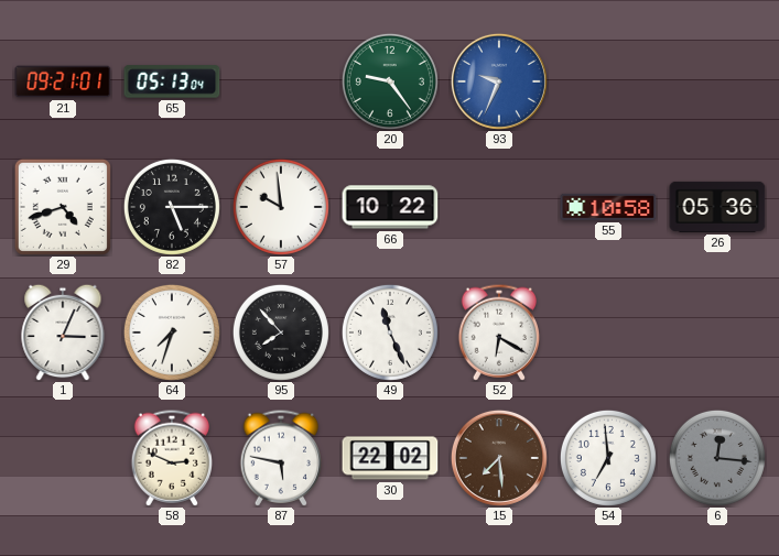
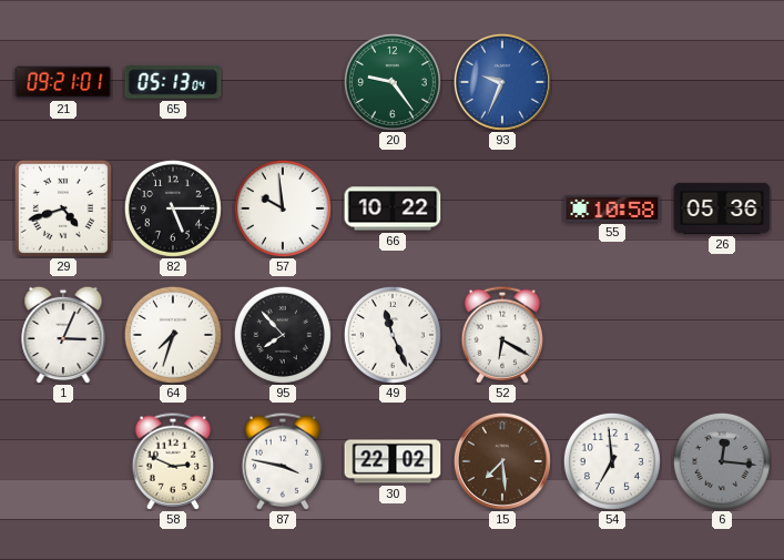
87: 5:47 -> 3:47 (282, 461)
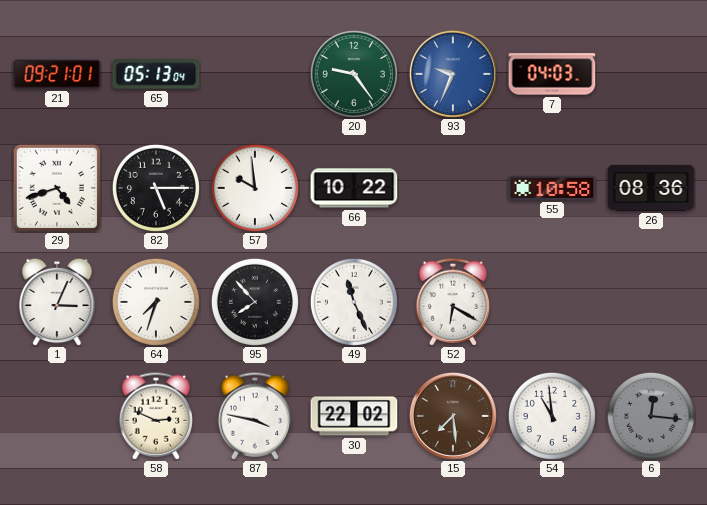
7: none -> 04:03 (552, 74)
26: 05:36 -> 08:36 (651, 188)
54: 6:59 -> 10:59 (552, 416)
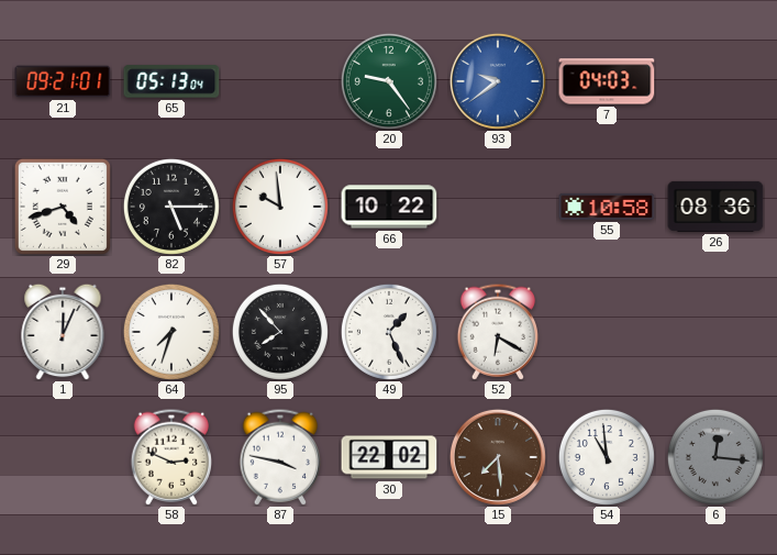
93: 9:34 -> 9:39 (498, 81)
1: 3:04 -> 12:04 (63, 332)
49: 11:26 -> 1:26 (389, 332)
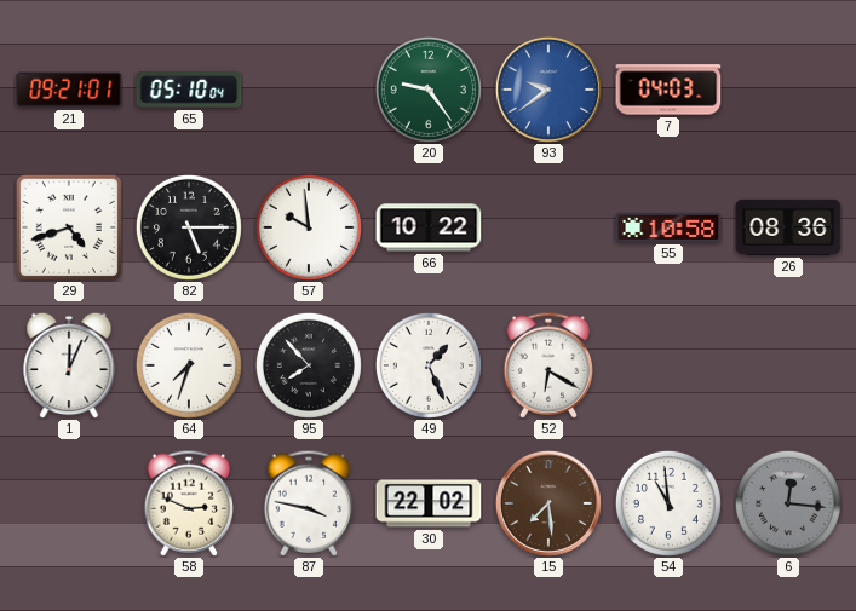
65: 05:13 -> 05:10 (189, 90)
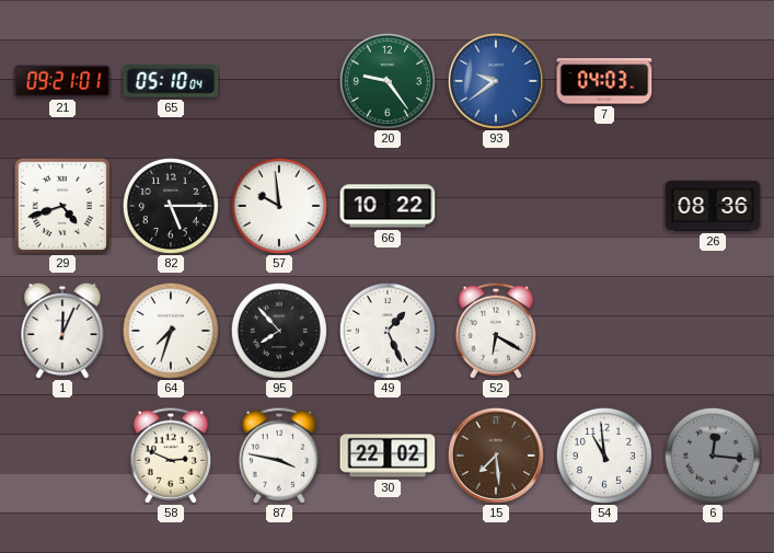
55: 10:58 -> none (668, 227)
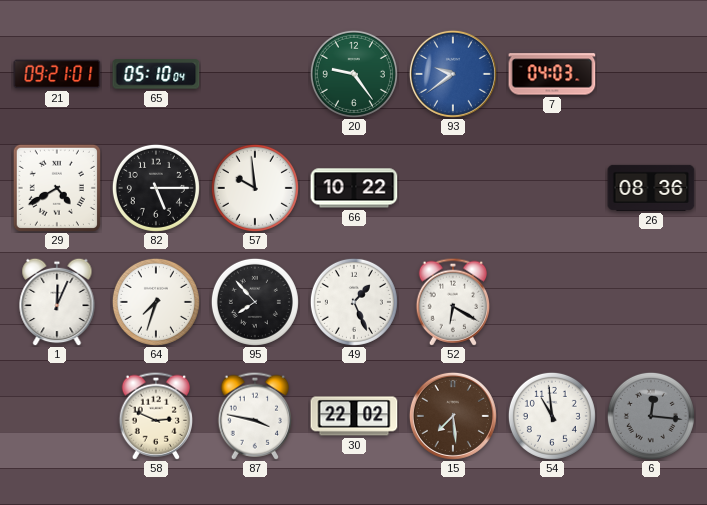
29: 4:42 -> 4:40 (57, 188)
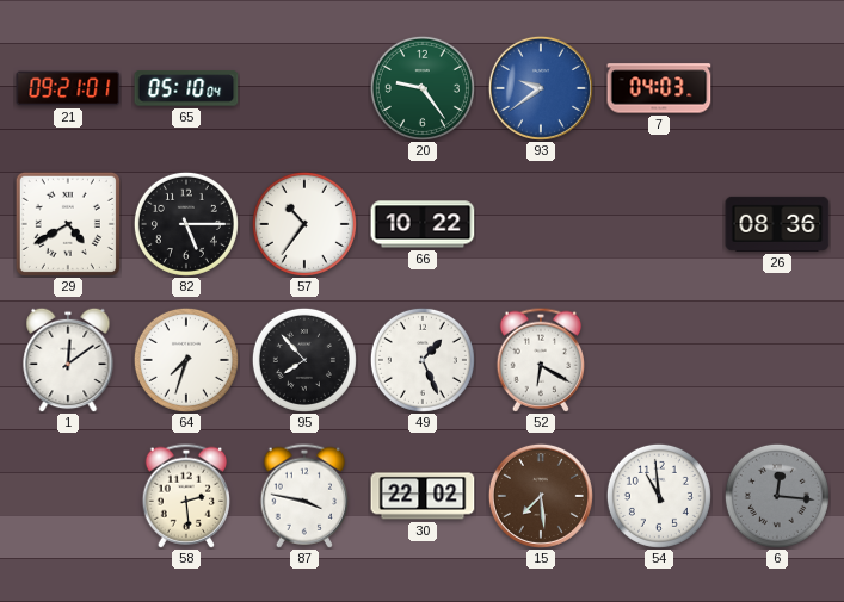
57: 9:59 -> 10:36 (304, 224)
1: 12:04 -> 12:09 (68, 360)
58: 2:49 -> 2:29 (185, 496)
